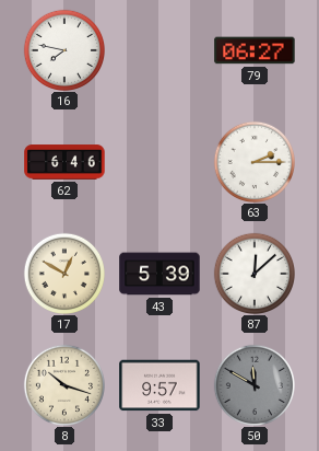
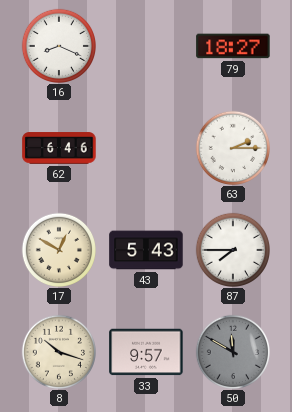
16: 7:47 -> 8:19 (58, 45)
79: 06:27 -> 18:27 (233, 46)
43: 5:39 -> 5:43 (146, 250)
87: 12:08 -> 7:45 (232, 249)
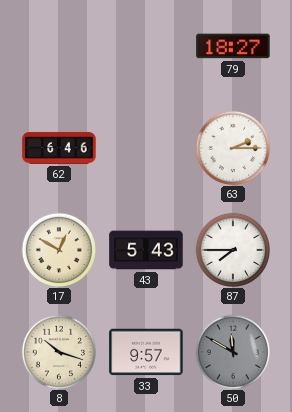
16: 8:19 -> none (58, 45)
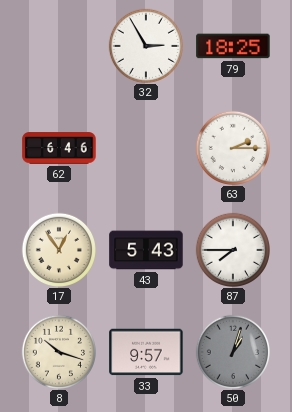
32: none -> 2:55 (145, 45)
79: 18:27 -> 18:25 (233, 46)
17: 12:50 -> 12:54 (58, 249)
50: 11:50 -> 1:03 (232, 351)
